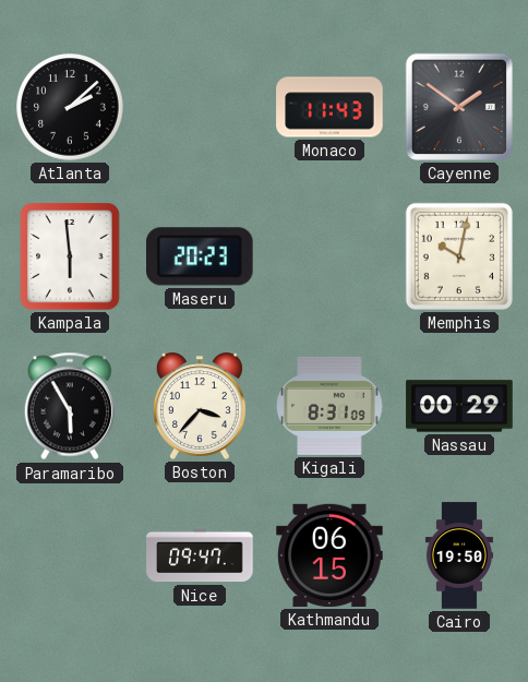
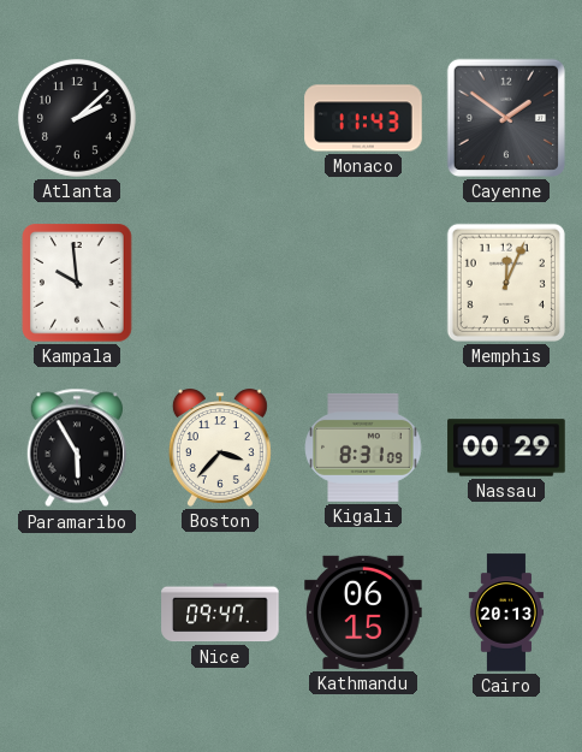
Kampala: 5:59 -> 9:59 (77, 283)
Maseru: 20:23 -> none (200, 256)
Memphis: 10:02 -> 12:04 (506, 283)
Cairo: 19:50 -> 20:13 (505, 612)
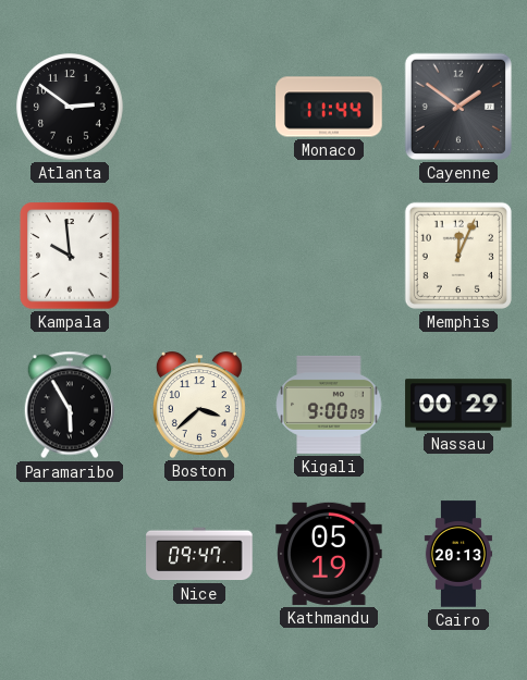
Atlanta: 2:08 -> 2:51 (70, 107)
Monaco: 11:43 -> 11:44 (329, 107)
Boston: 3:37 -> 3:38 (199, 405)
Kigali: 8:31 -> 9:00 (329, 405)
Kathmandu: 06:15 -> 05:19 (329, 554)
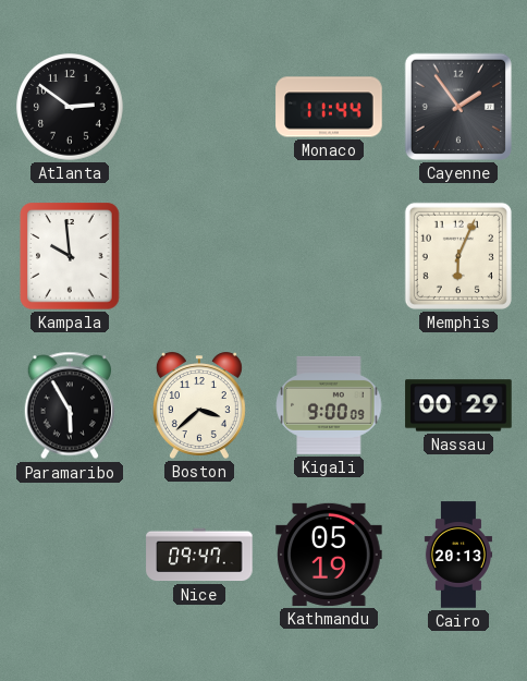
Cayenne: 1:51 -> 1:54 (458, 107)
Memphis: 12:04 -> 6:04 (458, 256)
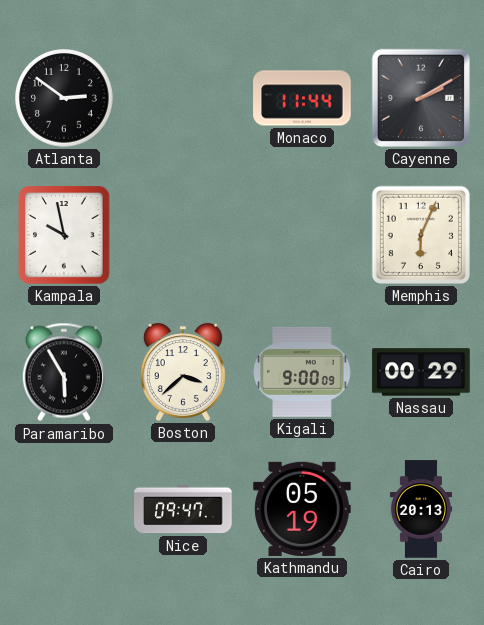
Cayenne: 1:54 -> 2:10 (421, 98)
Kampala: 9:59 -> 9:58 (64, 235)
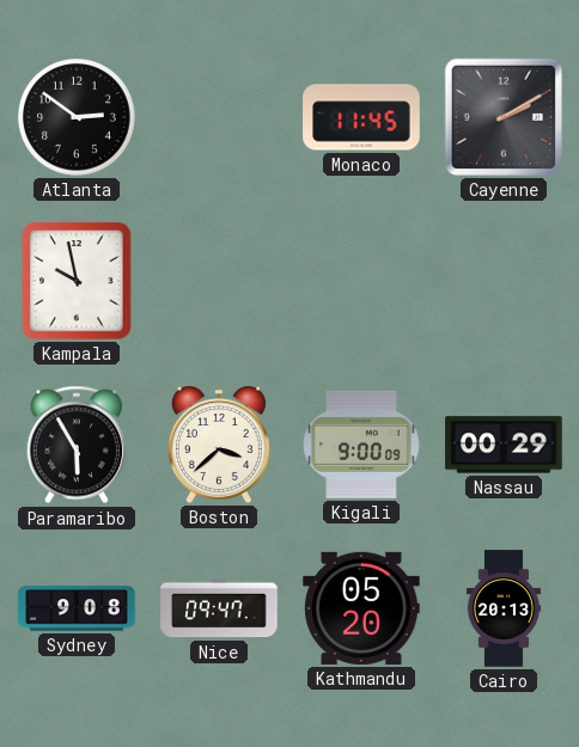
Monaco: 11:44 -> 11:45 (361, 117)
Memphis: 6:04 -> none (421, 235)
Sydney: none -> 9:08 (77, 608)
Kathmandu: 05:19 -> 05:20 (361, 608)
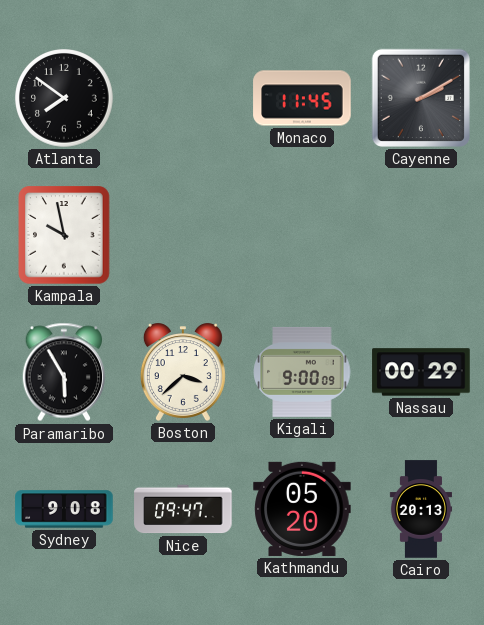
Atlanta: 2:51 -> 7:51 (64, 98)
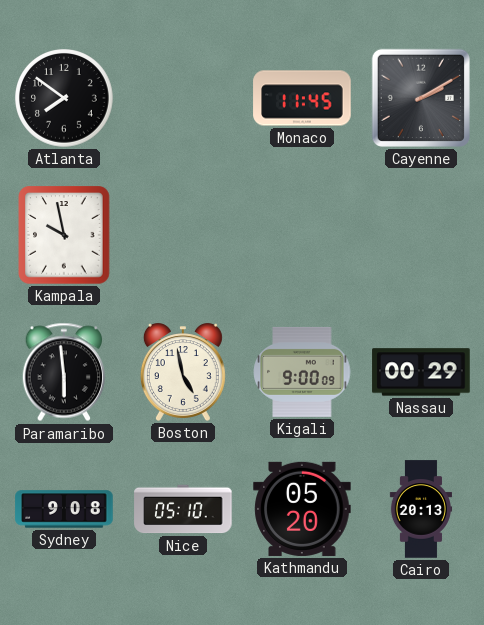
Paramaribo: 5:55 -> 5:59 (63, 372)
Boston: 3:38 -> 4:58 (183, 372)
Nice: 09:47 -> 05:10 (183, 509)
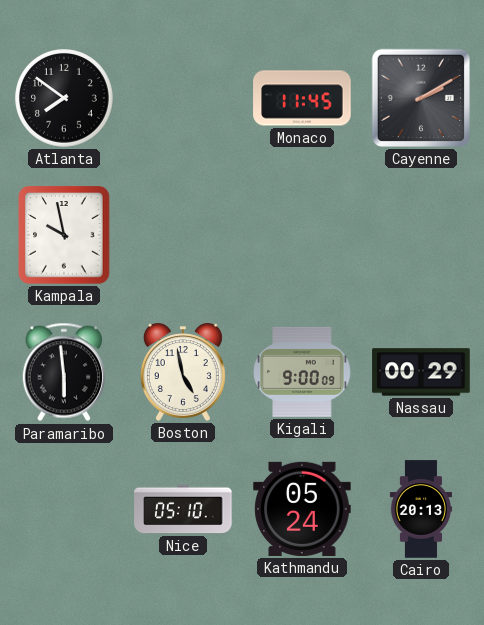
Sydney: 9:08 -> none (64, 509)
Kathmandu: 05:20 -> 05:24 (302, 509)
